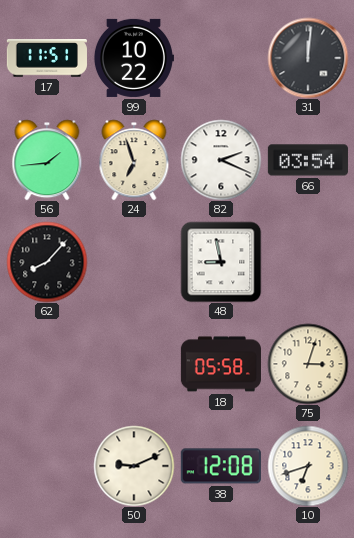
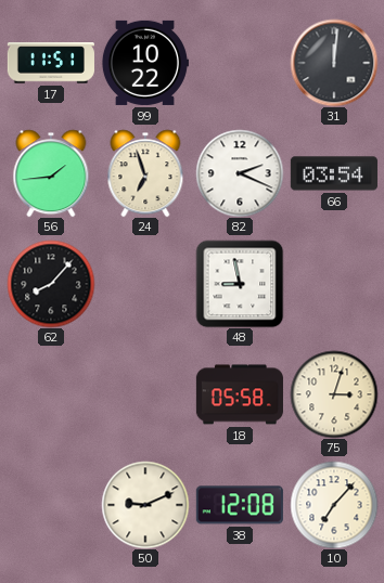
10: 6:42 -> 7:07 (334, 505)
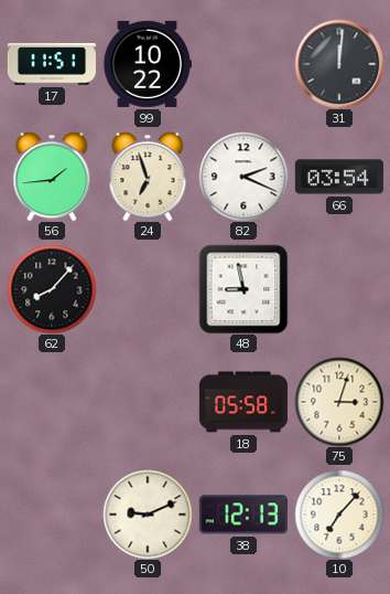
38: 12:08 -> 12:13 (243, 515)
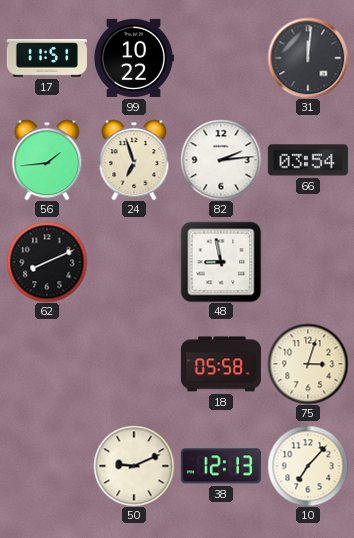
82: 2:19 -> 2:14 (221, 160)
62: 8:07 -> 8:11 (47, 262)
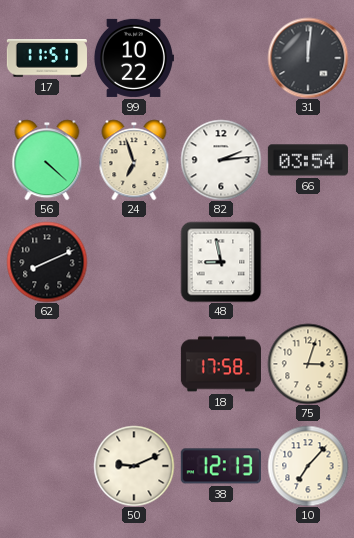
56: 1:44 -> 4:22 (47, 160)
18: 05:58 -> 17:58 (221, 364)
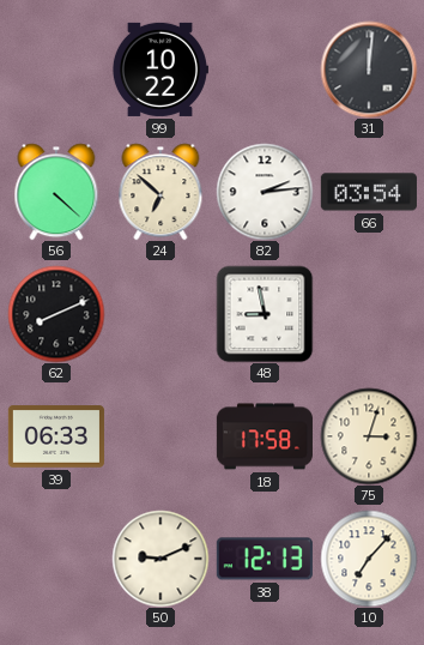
17: 11:51 -> none (47, 58)
24: 6:57 -> 6:52 (160, 192)
39: none -> 06:33 (56, 436)
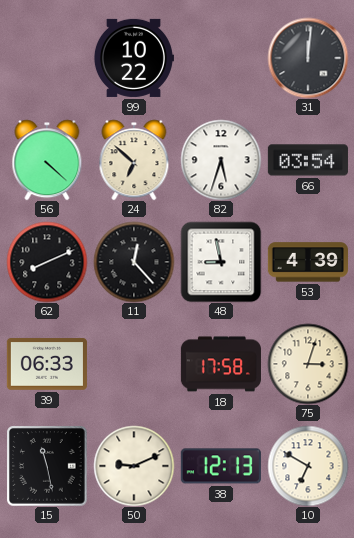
82: 2:14 -> 5:33 (221, 160)
11: none -> 12:23 (134, 262)
53: none -> 4:39 (308, 262)
15: none -> 11:28 (47, 466)
10: 7:07 -> 6:50 (308, 466)
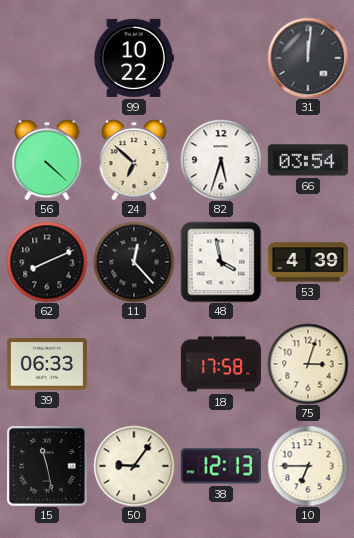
48: 8:58 -> 3:58 (221, 262)
50: 9:11 -> 9:06 (134, 466)
10: 6:50 -> 6:45 (308, 466)
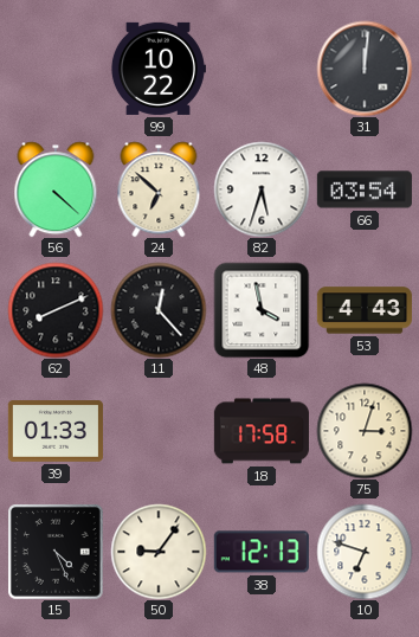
53: 4:39 -> 4:43 (365, 310)
39: 06:33 -> 01:33 (56, 431)
15: 11:28 -> 4:26 (56, 552)
10: 6:45 -> 6:48 (365, 552)
